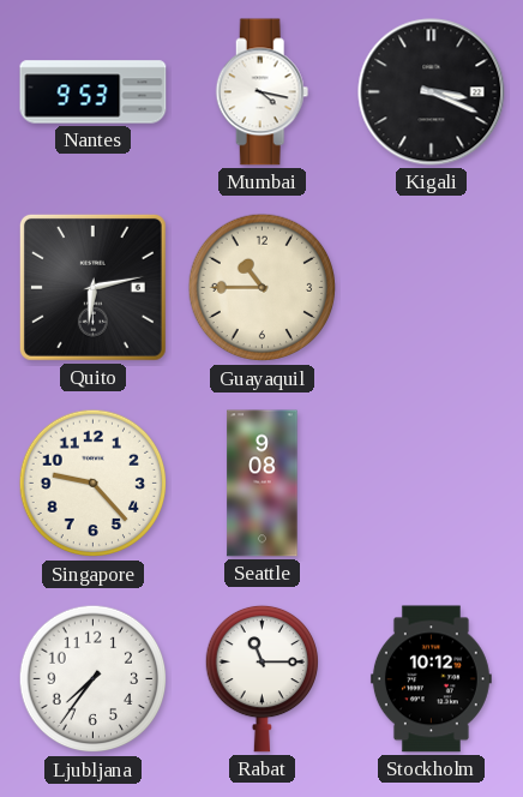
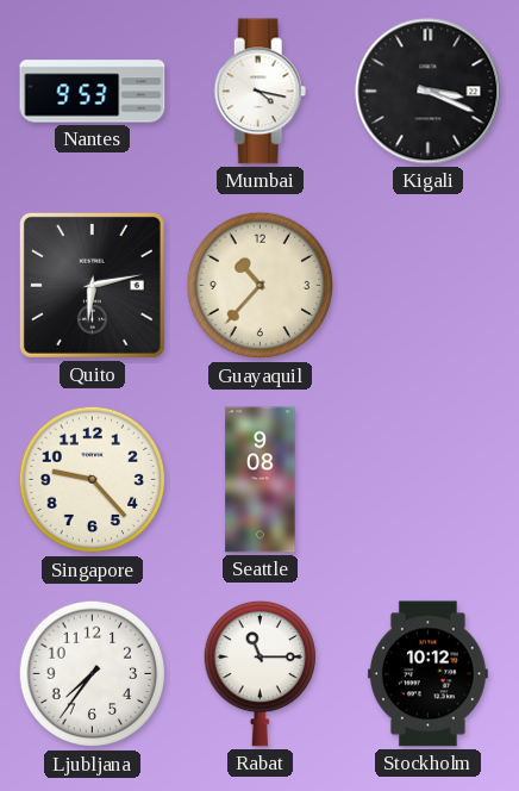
Guayaquil: 10:45 -> 10:37 (261, 286)
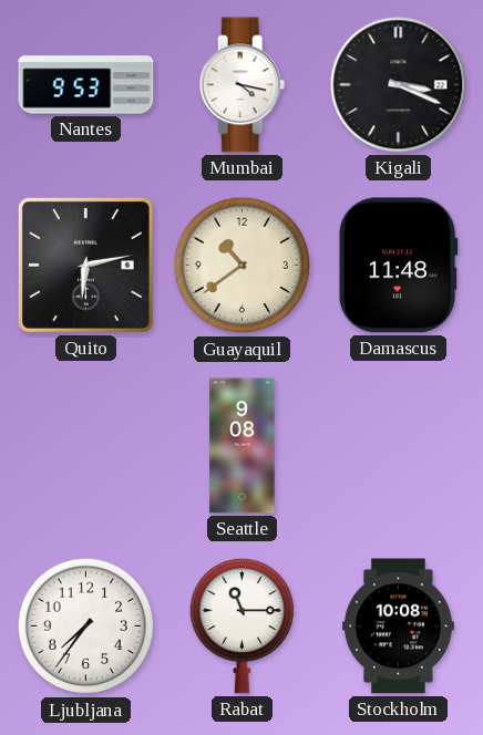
Guayaquil: 10:37 -> 10:39 (243, 266)
Damascus: none -> 11:48 (398, 266)
Singapore: 9:23 -> none (93, 480)
Stockholm: 10:12 -> 10:08 (398, 627)
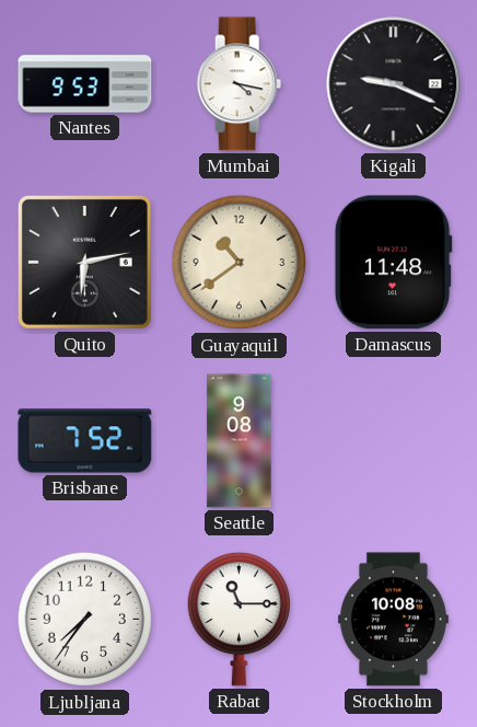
Kigali: 3:19 -> 9:19 (394, 84)
Brisbane: none -> 7:52 (85, 441)
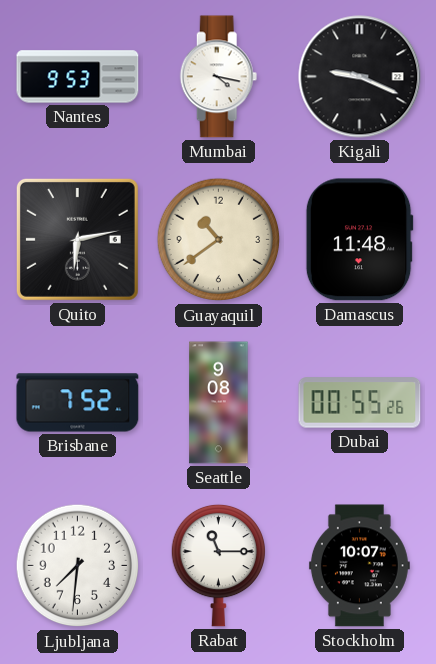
Dubai: none -> 00:55 (360, 403)
Ljubljana: 7:36 -> 7:31 (78, 566)
Stockholm: 10:08 -> 10:07 (359, 566)
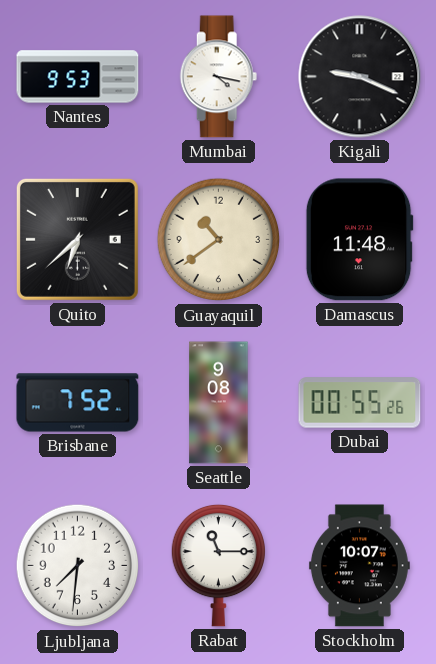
Quito: 6:13 -> 6:38 (77, 239)
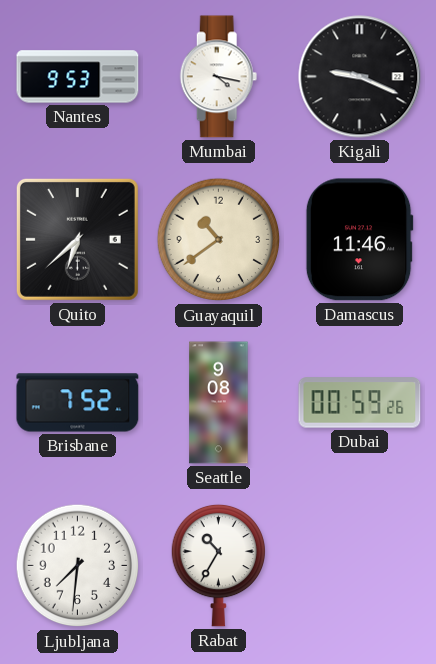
Damascus: 11:48 -> 11:46 (359, 240)
Dubai: 00:55 -> 00:59 (360, 403)
Rabat: 11:15 -> 10:35 (218, 565)
Stockholm: 10:07 -> none (359, 566)
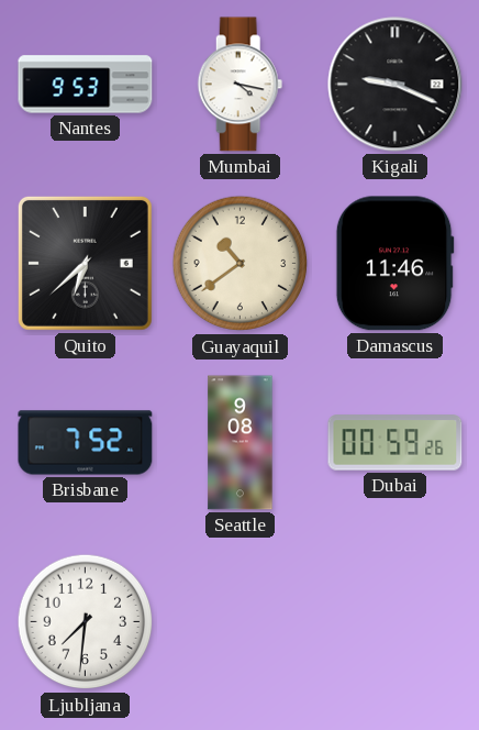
Rabat: 10:35 -> none (218, 565)
